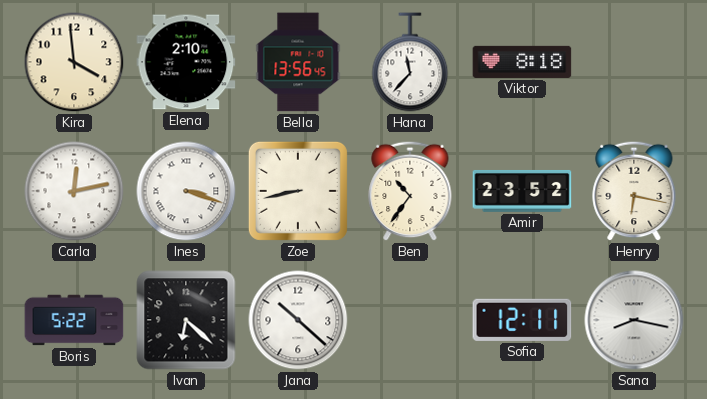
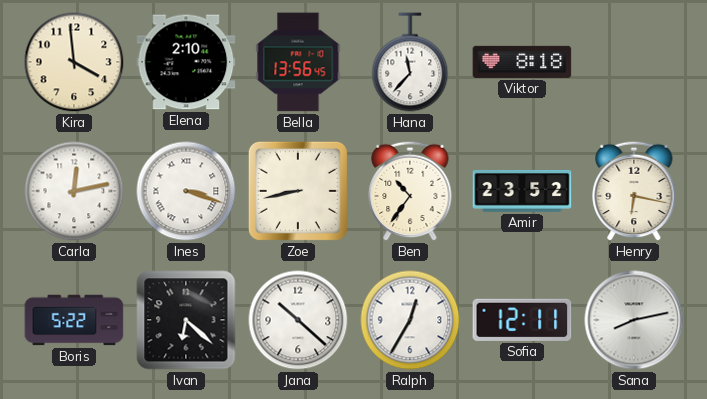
Ralph: none -> 12:35 (410, 320)
Sana: 8:17 -> 8:13 (634, 320)
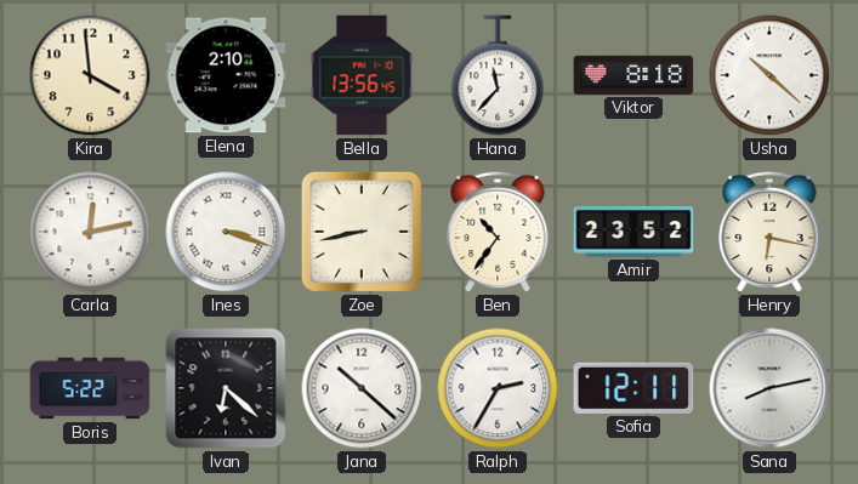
Usha: none -> 10:22 (769, 75)
Ralph: 12:35 -> 2:35 (498, 388)
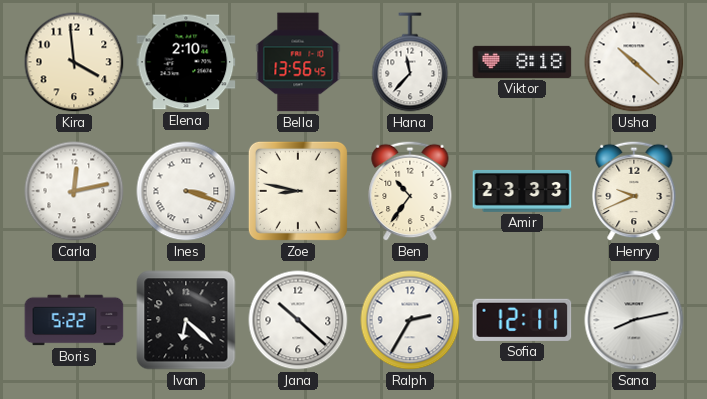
Zoe: 8:43 -> 8:47 (298, 191)
Amir: 23:52 -> 23:33 (522, 191)
Henry: 6:17 -> 9:41 (634, 191)
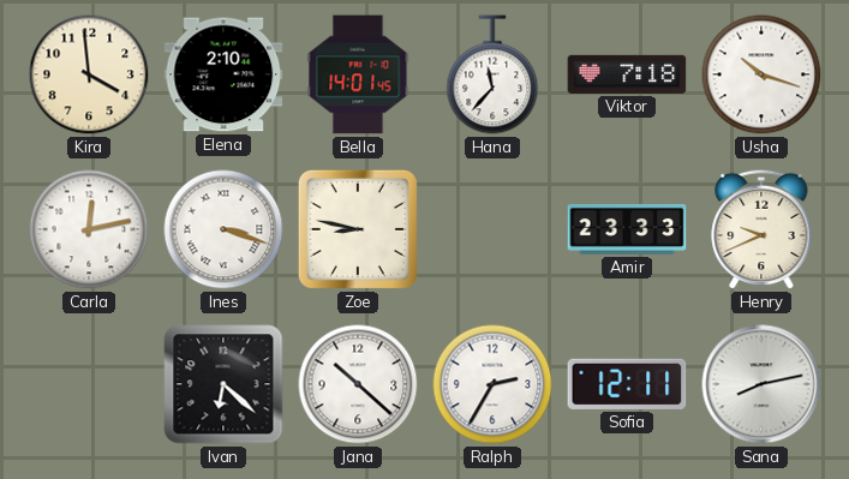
Bella: 13:56 -> 14:01 (358, 74)
Viktor: 8:18 -> 7:18 (627, 74)
Usha: 10:22 -> 10:18 (761, 74)
Ben: 10:36 -> none (410, 191)
Boris: 5:22 -> none (74, 320)
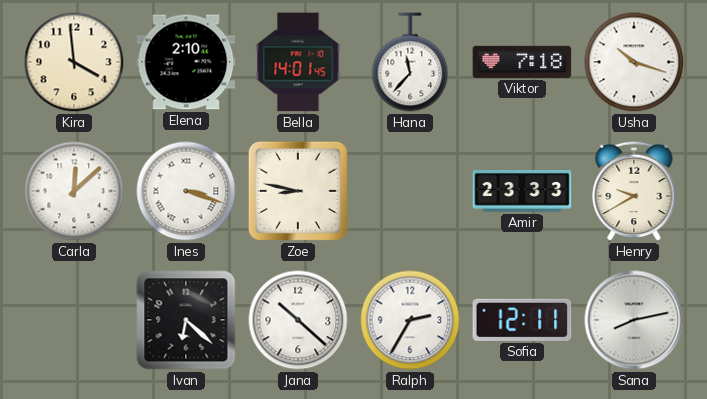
Carla: 12:13 -> 12:08 (74, 191)
Henry: 9:41 -> 9:40 (634, 191)
